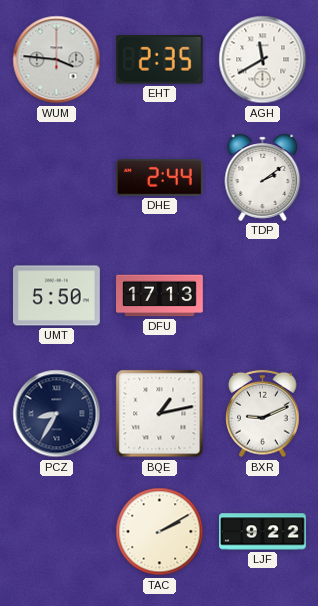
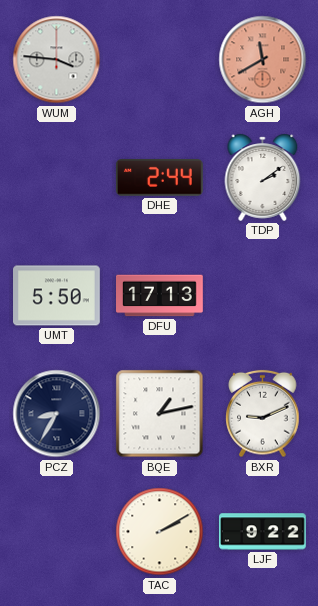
EHT: 2:35 -> none (159, 60)
AGH dial: white -> salmon (263, 60)
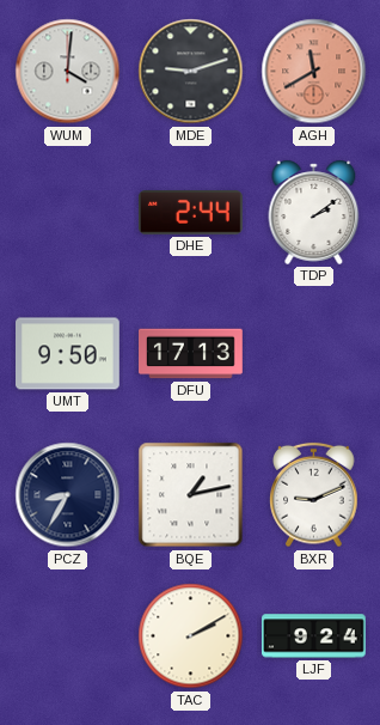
WUM: 3:46 -> 4:01 (68, 72)
MDE: none -> 9:12 (191, 72)
UMT: 5:50 -> 9:50 (68, 354)
LJF: 9:22 -> 9:24 (314, 636)
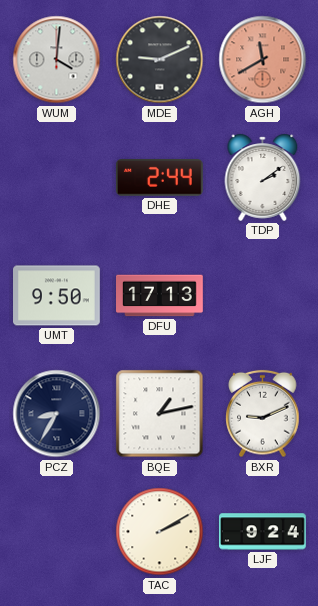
MDE: 9:12 -> 9:11 (160, 60)
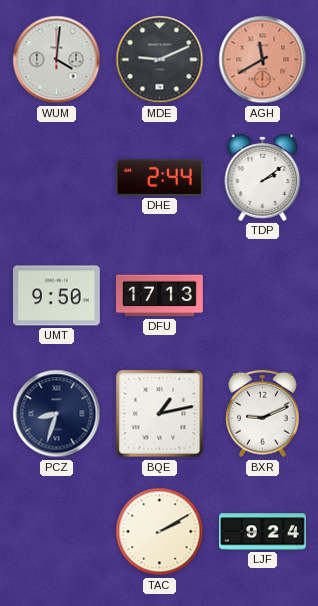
PCZ: 8:35 -> 8:33 (57, 414)
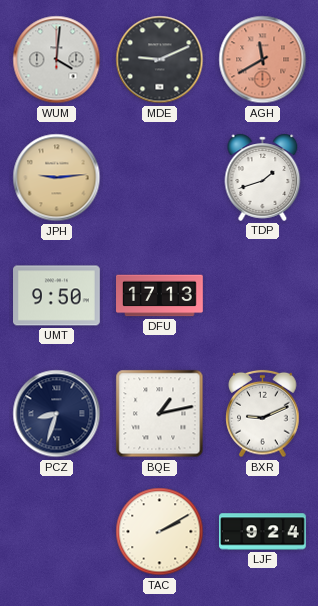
JPH: none -> 9:14 (57, 178)
DHE: 2:44 -> none (159, 178)
TDP: 2:09 -> 1:42 (263, 177)
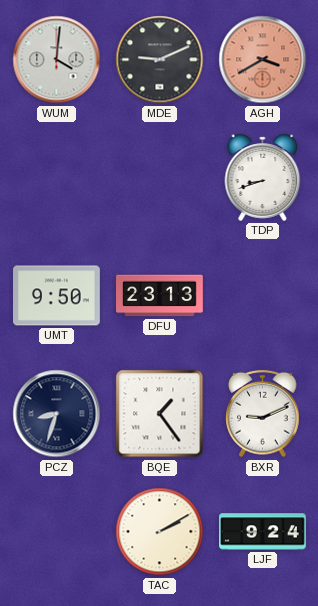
AGH: 11:40 -> 3:40 (263, 60)
JPH: 9:14 -> none (57, 178)
TDP: 1:42 -> 8:42 (263, 177)
DFU: 17:13 -> 23:13 (160, 296)
BQE: 1:13 -> 1:24 (160, 414)
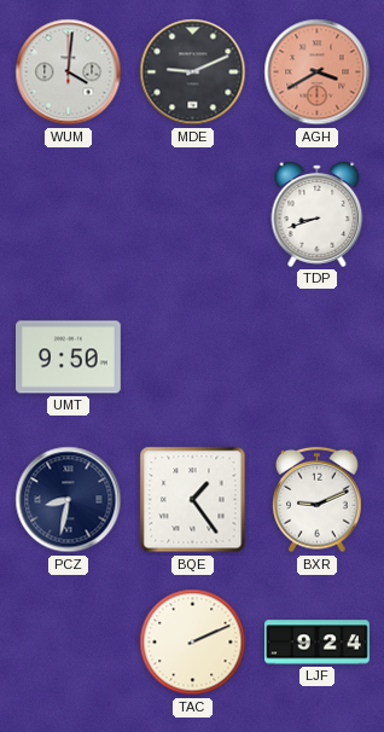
DFU: 23:13 -> none (160, 296)
PCZ: 8:33 -> 8:32 (69, 500)
TAC: 2:10 -> 2:11 (193, 643)
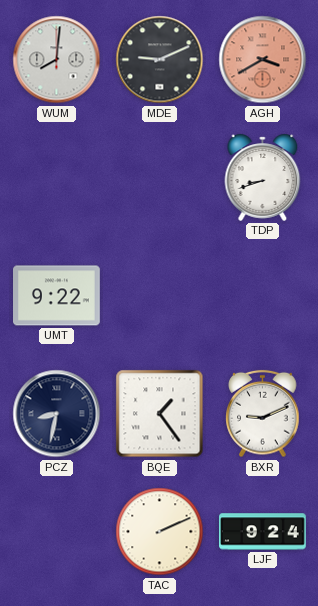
WUM: 4:01 -> 8:01 (57, 60)
UMT: 9:50 -> 9:22 (57, 296)
